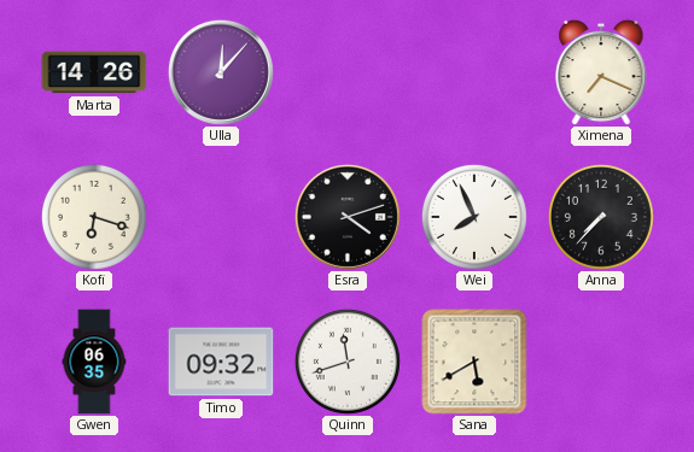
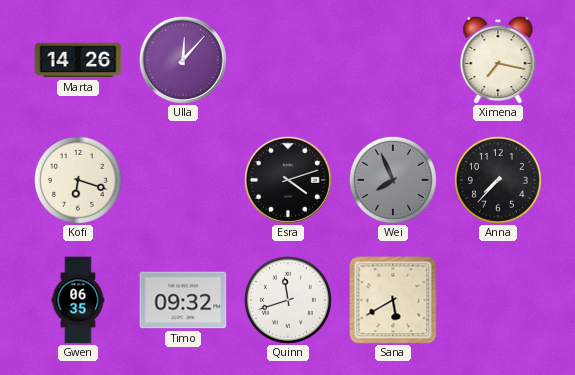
Ximena: 7:19 -> 7:17 (498, 60)
Wei dial: white -> grey (393, 180)
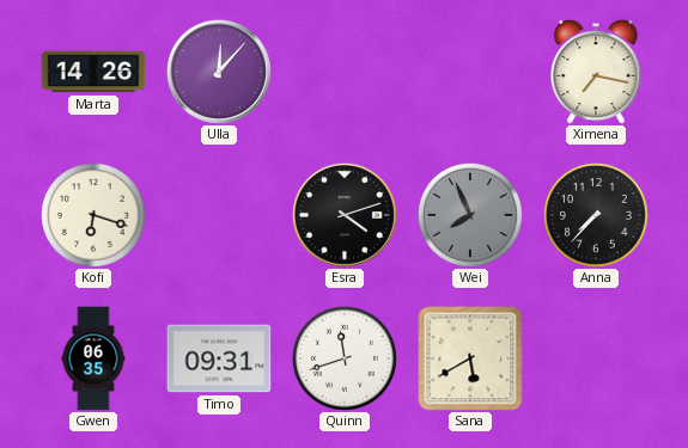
Timo: 09:32 -> 09:31 (219, 358)
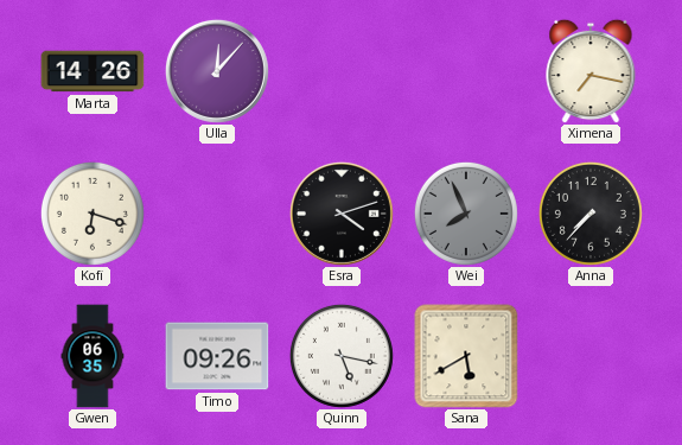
Timo: 09:31 -> 09:26 (217, 356)
Quinn: 11:42 -> 5:17 (342, 356)
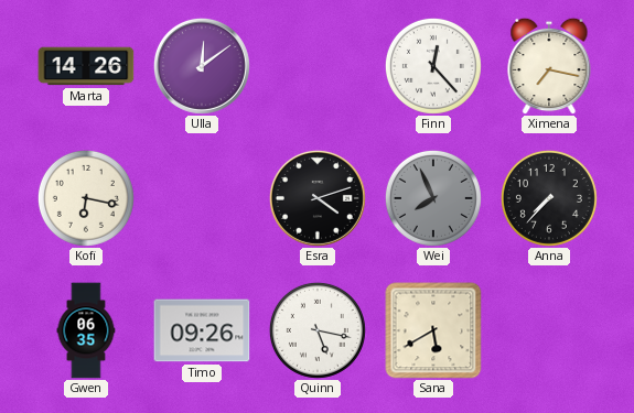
Ulla: 12:07 -> 12:09 (202, 66)
Finn: none -> 12:23 (433, 66)
Kofi: 6:18 -> 6:17 (86, 198)
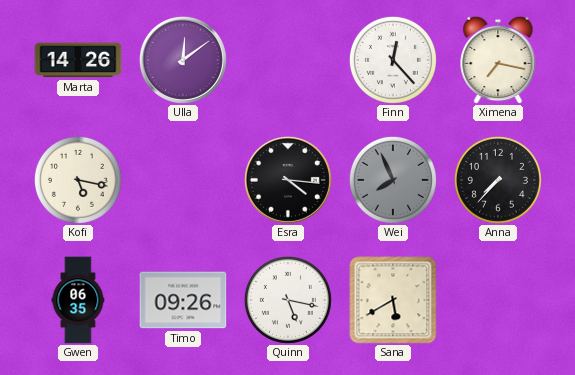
Kofi: 6:17 -> 5:17 (78, 180)
Esra: 4:12 -> 4:16 (288, 180)
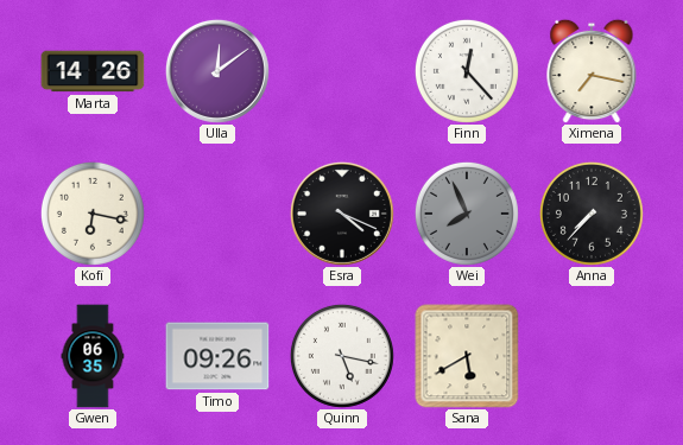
Kofi: 5:17 -> 6:17 (93, 214)
Esra: 4:16 -> 4:19 (342, 214)
